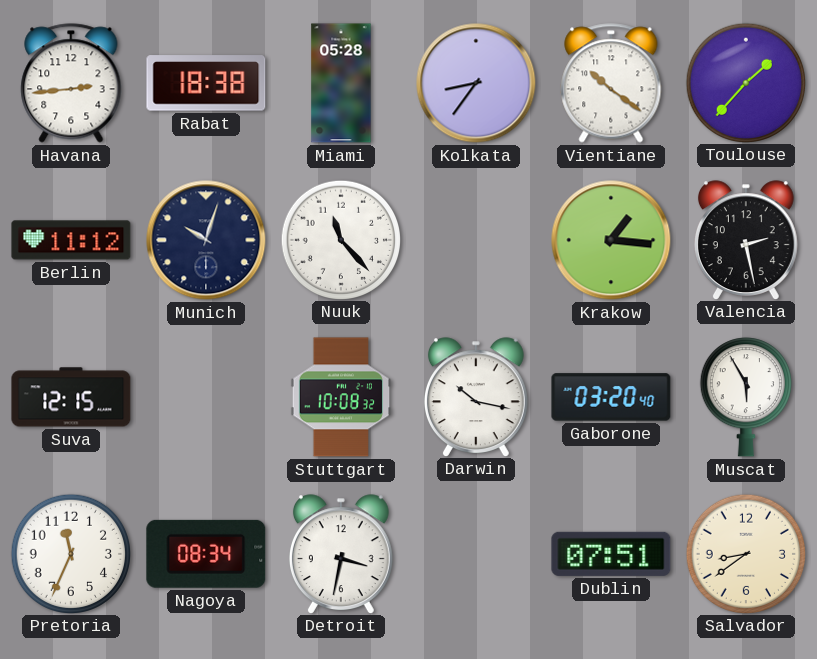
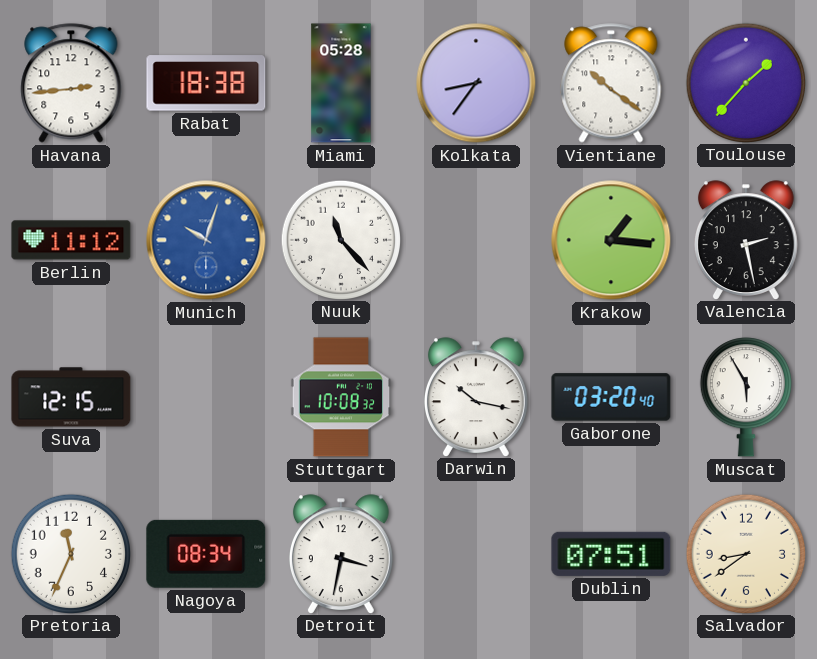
Munich dial: navy -> blue (206, 240)
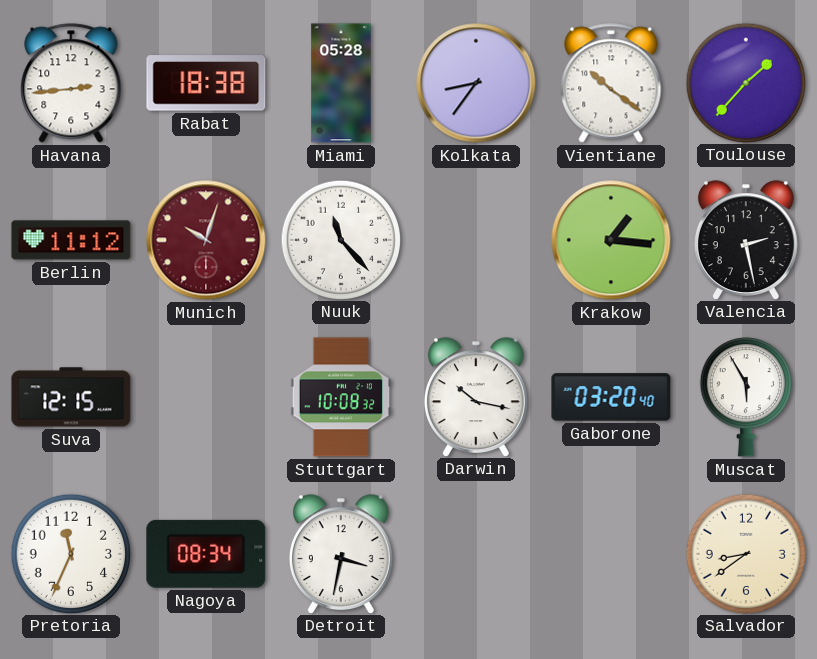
Munich dial: blue -> burgundy (206, 240)
Dublin: 07:51 -> none (611, 554)
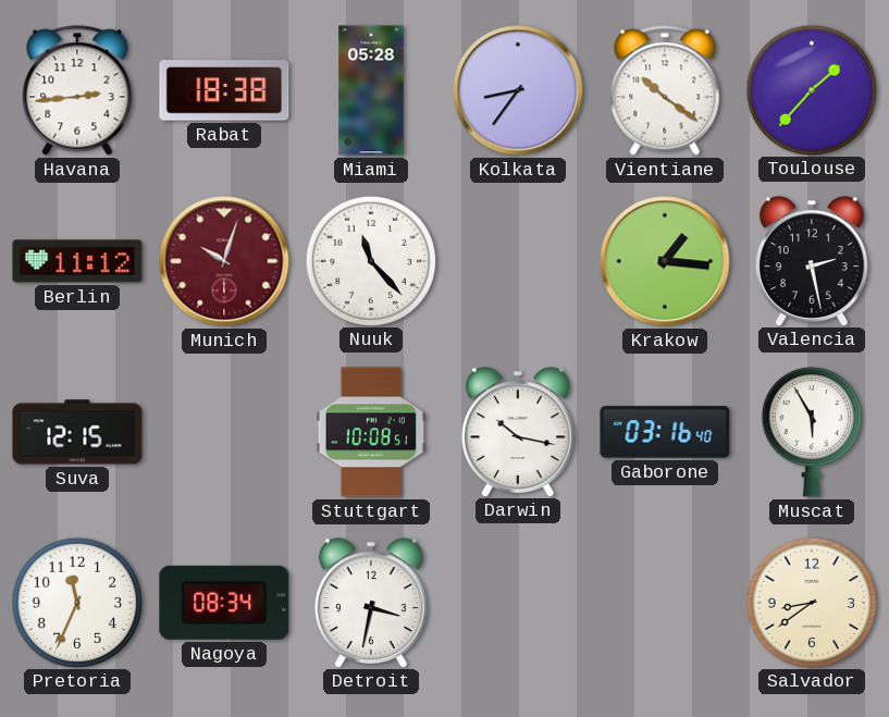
Stuttgart: 10:08:32 -> 10:08:51 (371, 432)
Gaborone: 03:20 -> 03:16 (665, 432)
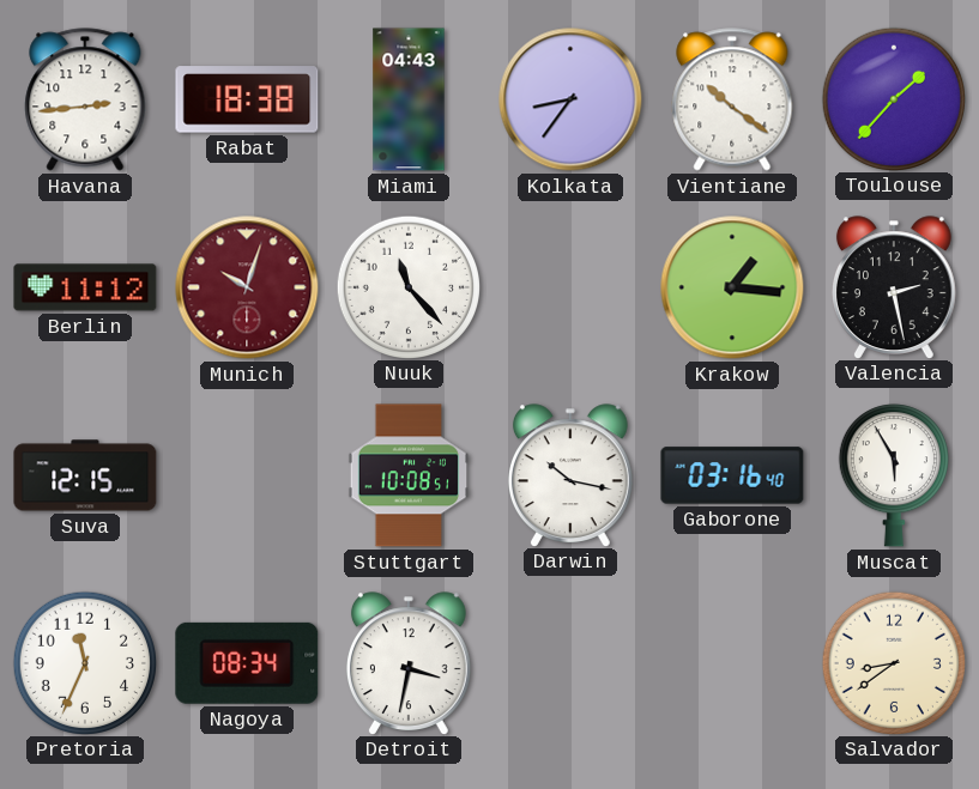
Miami: 05:28 -> 04:43 (409, 99)
